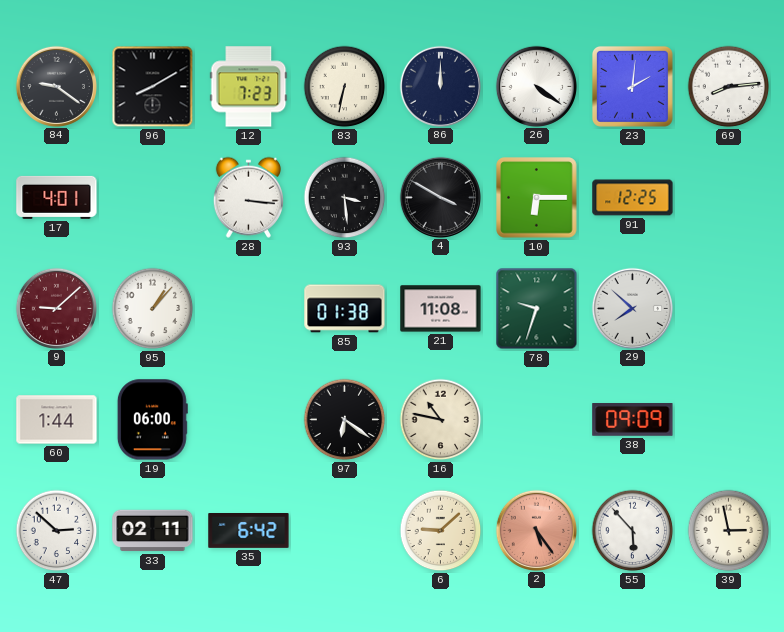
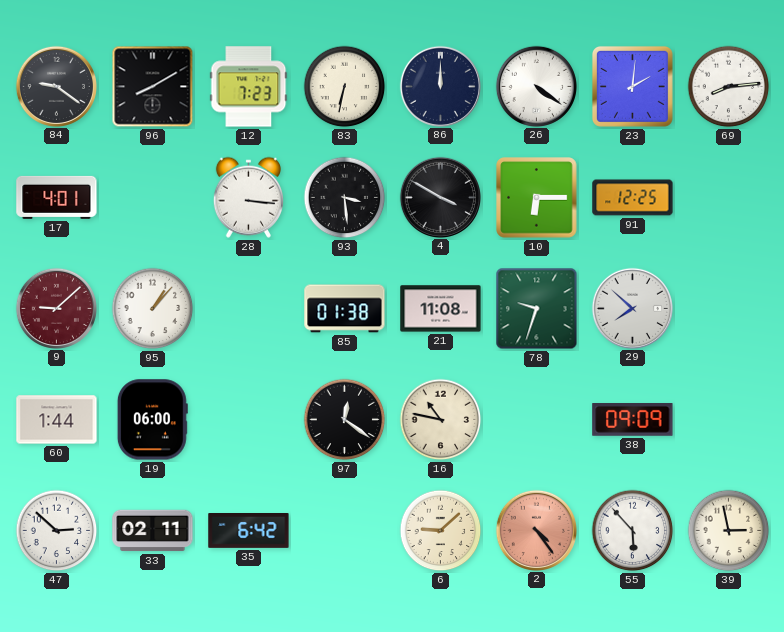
97: 6:21 -> 12:21 (345, 420)
2: 5:24 -> 4:24 (536, 530)
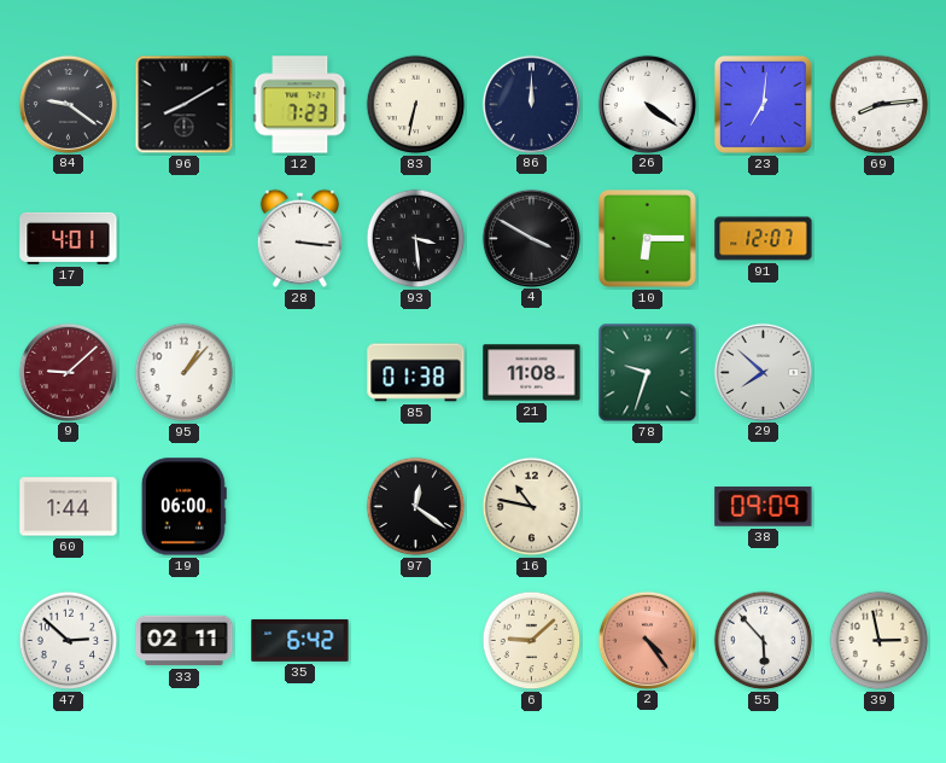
23: 2:01 -> 7:01 (763, 104)
91: 12:25 -> 12:07 (764, 239)
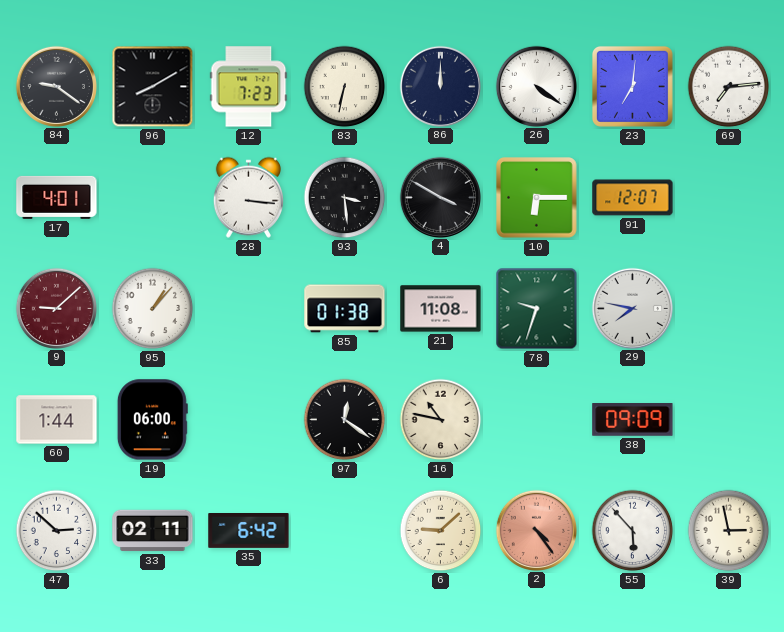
69: 8:14 -> 7:14 (729, 87)
29: 7:52 -> 7:47 (632, 308)
